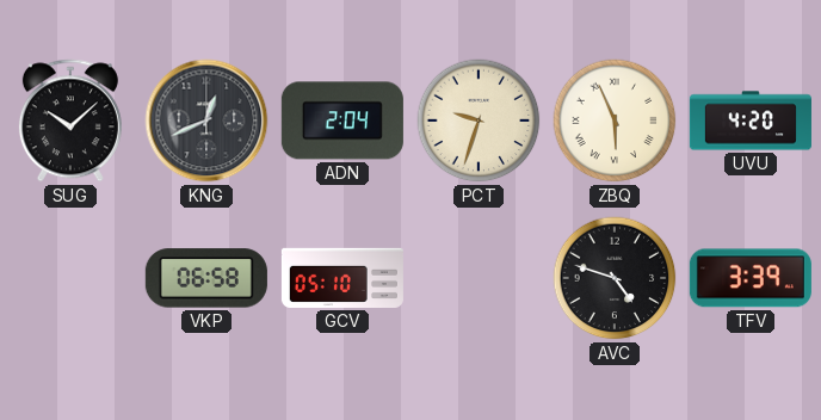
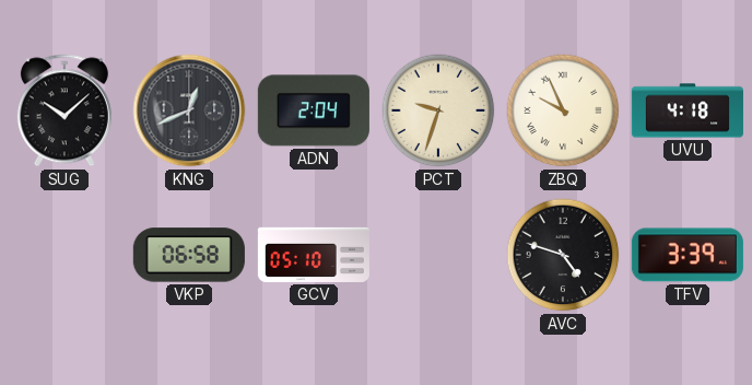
ZBQ: 5:56 -> 9:56 (563, 110)
UVU: 4:20 -> 4:18 (688, 110)
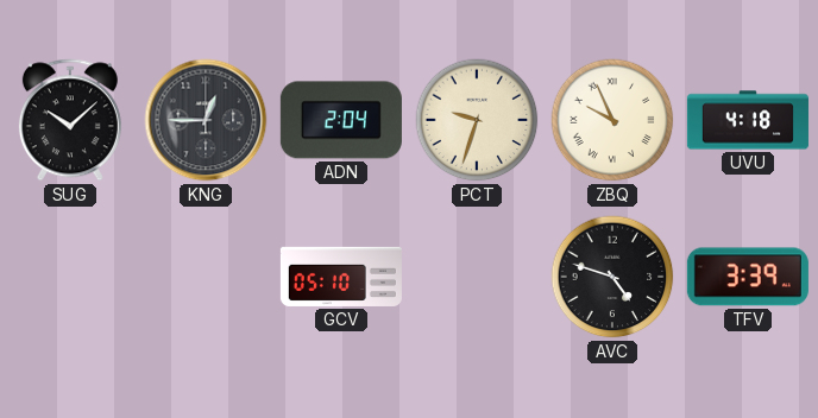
KNG: 12:41 -> 12:45 (206, 120)
VKP: 06:58 -> none (189, 255)
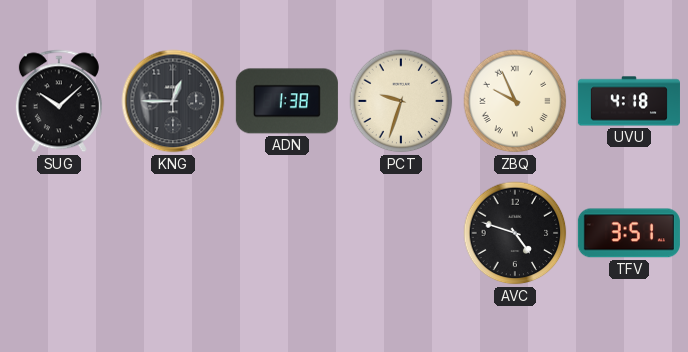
ADN: 2:04 -> 1:38 (287, 101)
GCV: 05:10 -> none (341, 277)
TFV: 3:39 -> 3:51 (629, 233)
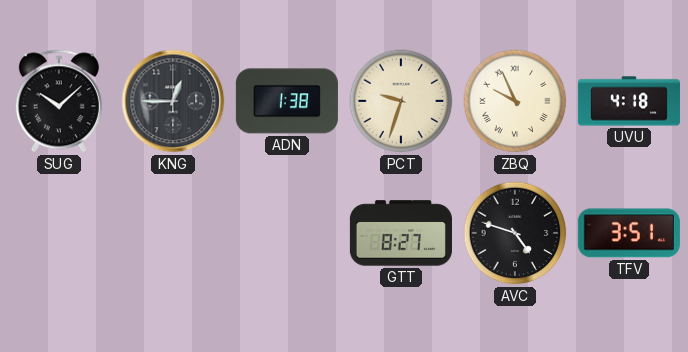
GTT: none -> 8:27 (401, 233)
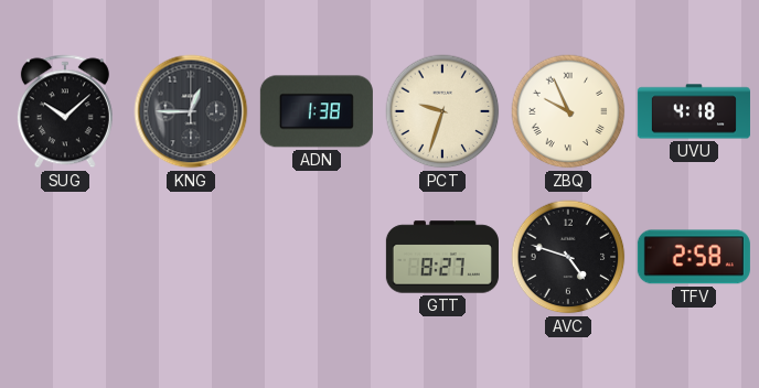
TFV: 3:51 -> 2:58 (694, 257)
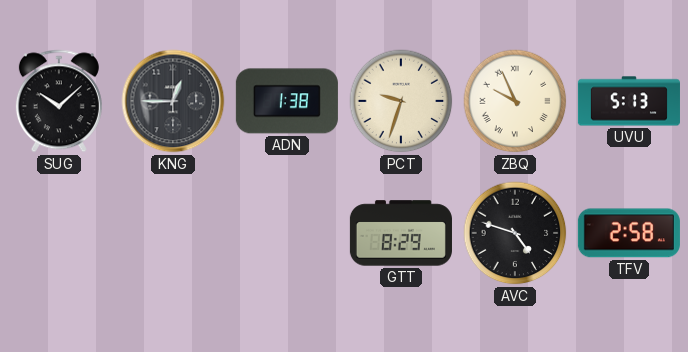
UVU: 4:18 -> 5:13 (629, 101)
GTT: 8:27 -> 8:29 (401, 233)
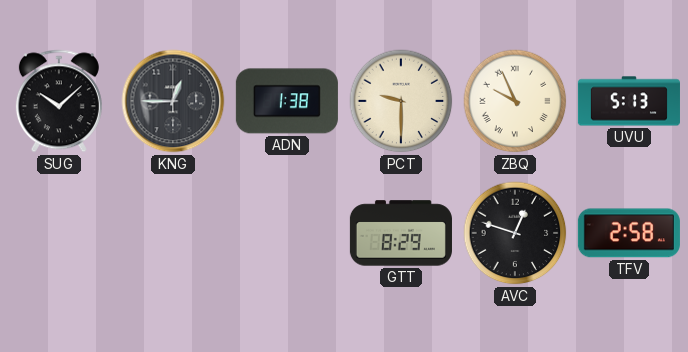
PCT: 9:33 -> 9:30 (401, 101)
AVC: 4:48 -> 12:48 (515, 233)
